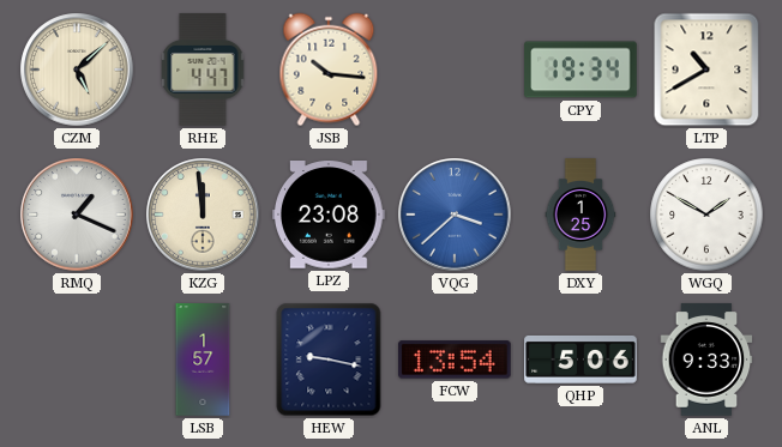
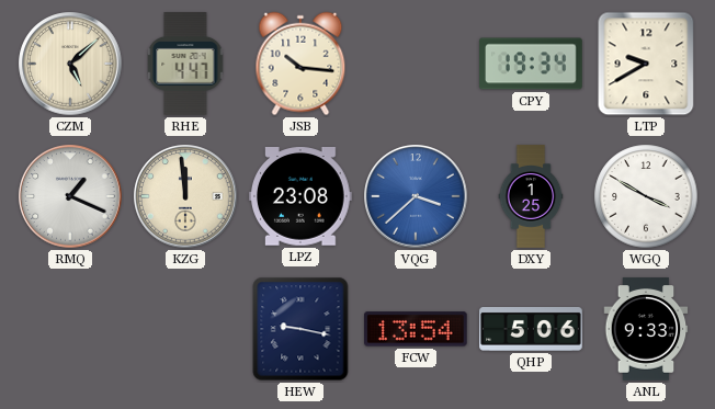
LTP: 10:40 -> 9:40 (646, 64)
WGQ: 1:50 -> 3:50 (646, 196)
LSB: 1:57 -> none (203, 360)
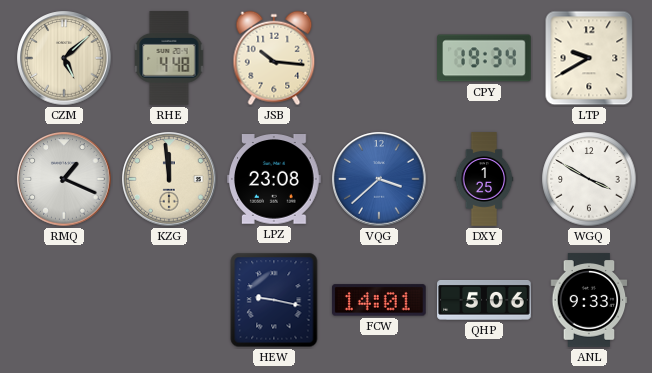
RHE: 4:47 -> 4:48 (169, 58)
FCW: 13:54 -> 14:01 (380, 300)
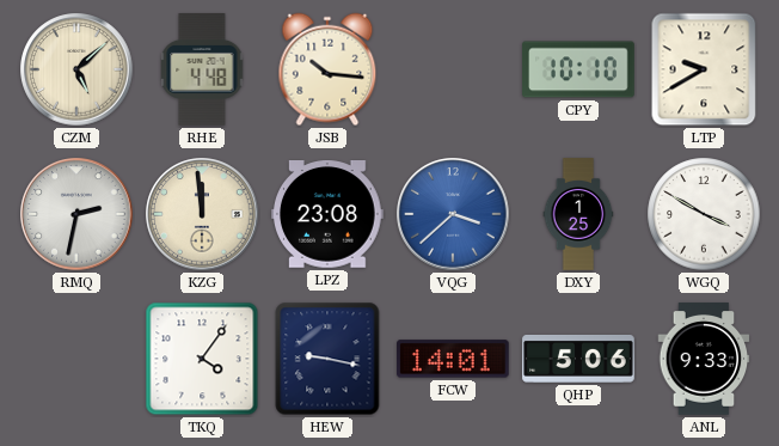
CPY: 19:34 -> 10:10 (578, 69)
RMQ: 1:19 -> 2:32 (76, 214)
TKQ: none -> 4:06 (202, 359)
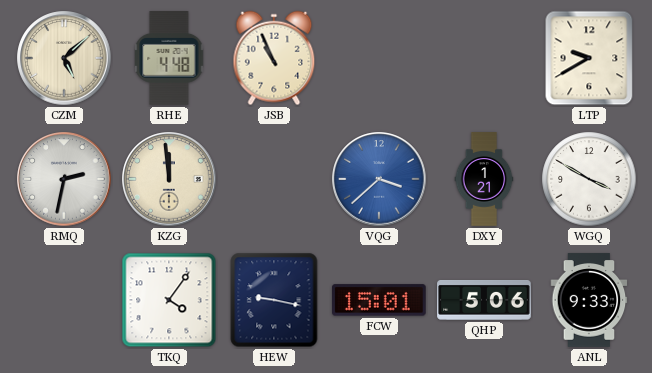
JSB: 10:16 -> 10:56 (274, 58)
CPY: 10:10 -> none (578, 69)
LPZ: 23:08 -> none (329, 215)
DXY: 1:25 -> 1:21 (484, 179)
FCW: 14:01 -> 15:01 (380, 300)
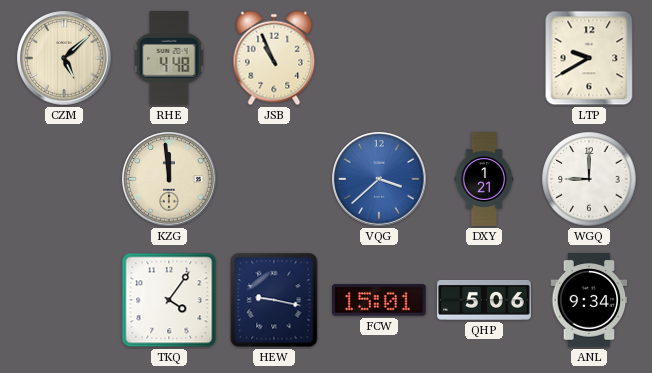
RMQ: 2:32 -> none (64, 179)
WGQ: 3:50 -> 9:00 (589, 179)
ANL: 9:33 -> 9:34 (589, 300)
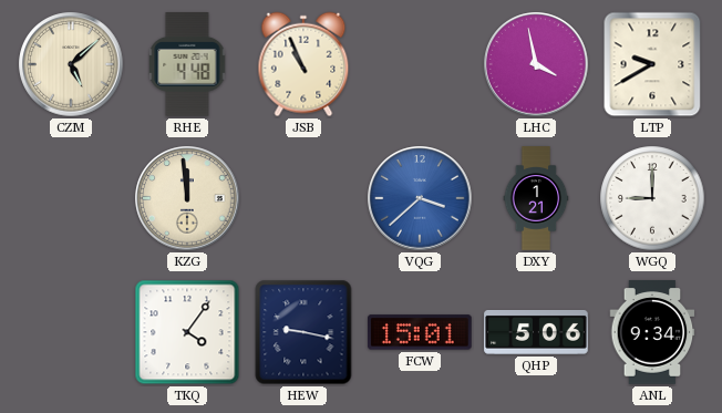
LHC: none -> 3:58 (536, 64)
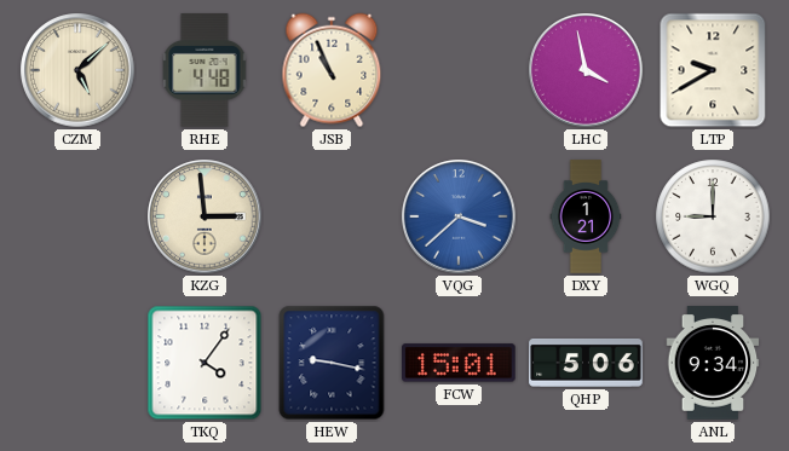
KZG: 11:59 -> 2:59 (205, 216)
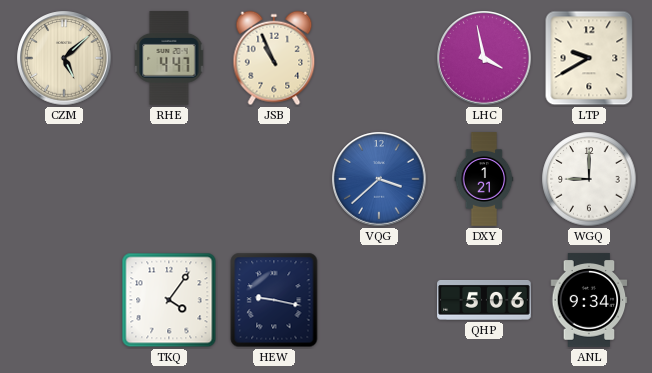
RHE: 4:48 -> 4:47 (169, 58)
KZG: 2:59 -> none (205, 216)
FCW: 15:01 -> none (460, 363)
